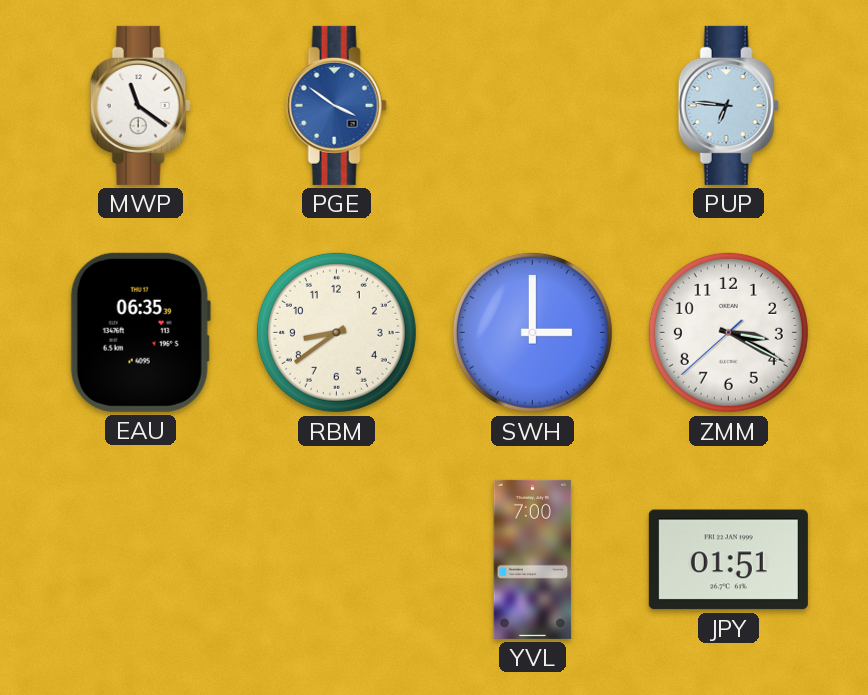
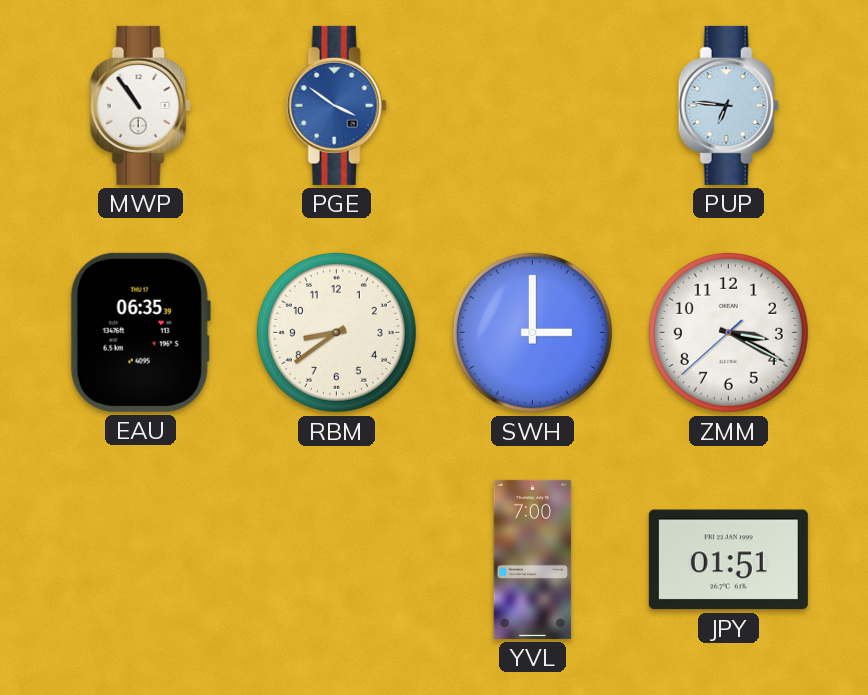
MWP: 11:21 -> 10:54 (140, 105)
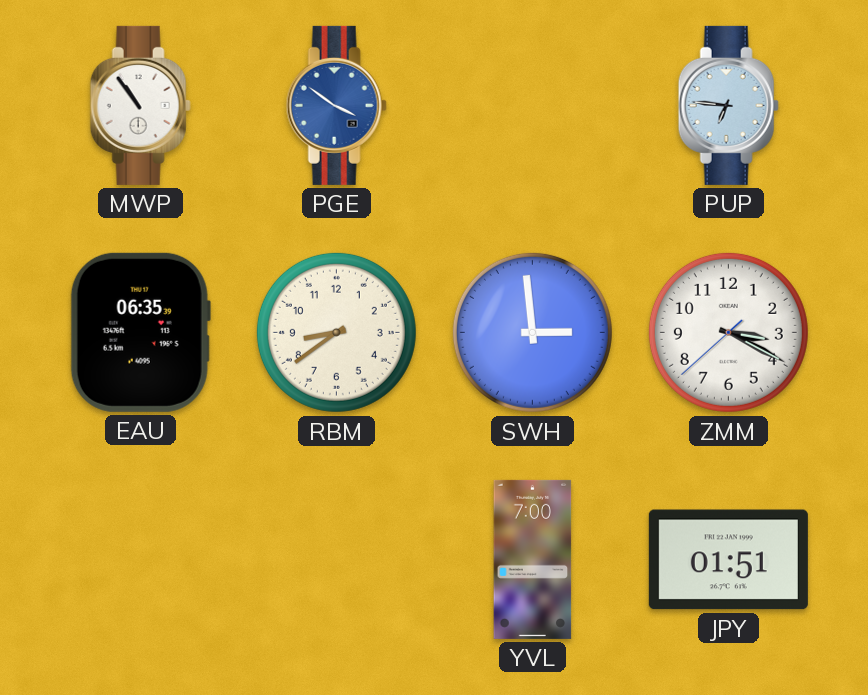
SWH: 3:00 -> 2:59 (532, 332)
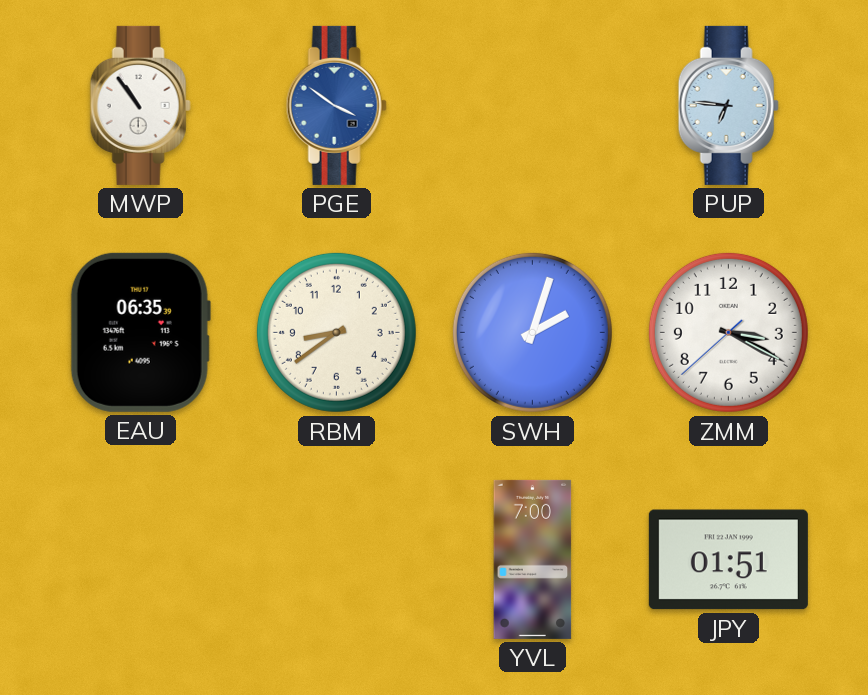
SWH: 2:59 -> 2:03 (532, 332)
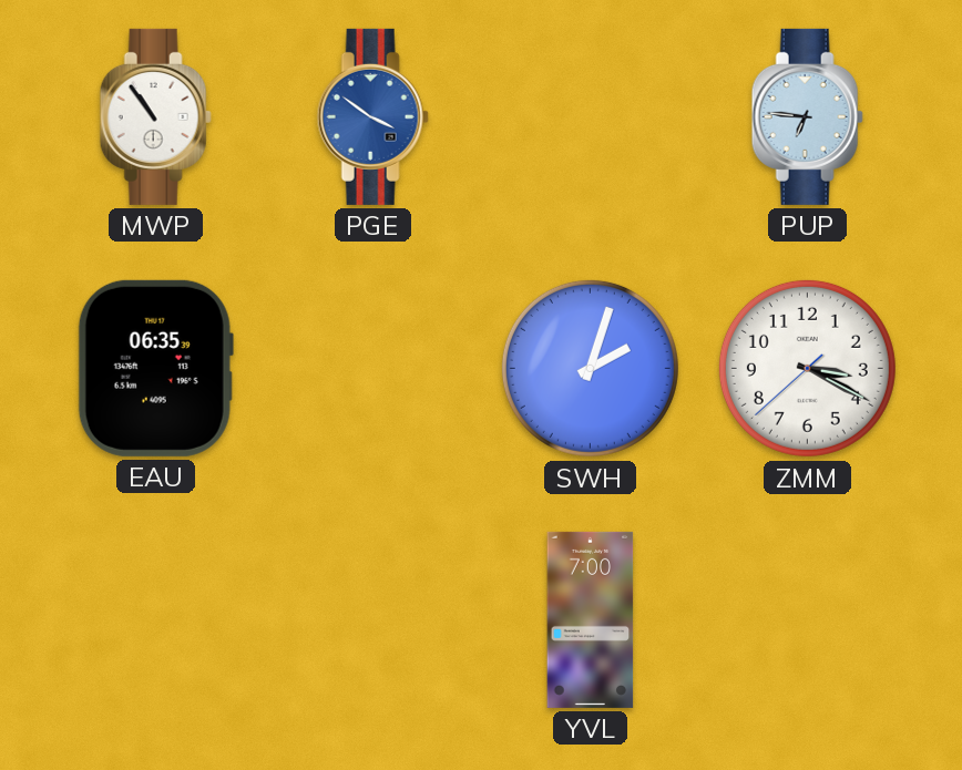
RBM: 8:39 -> none (336, 332)
JPY: 01:51 -> none (728, 560)
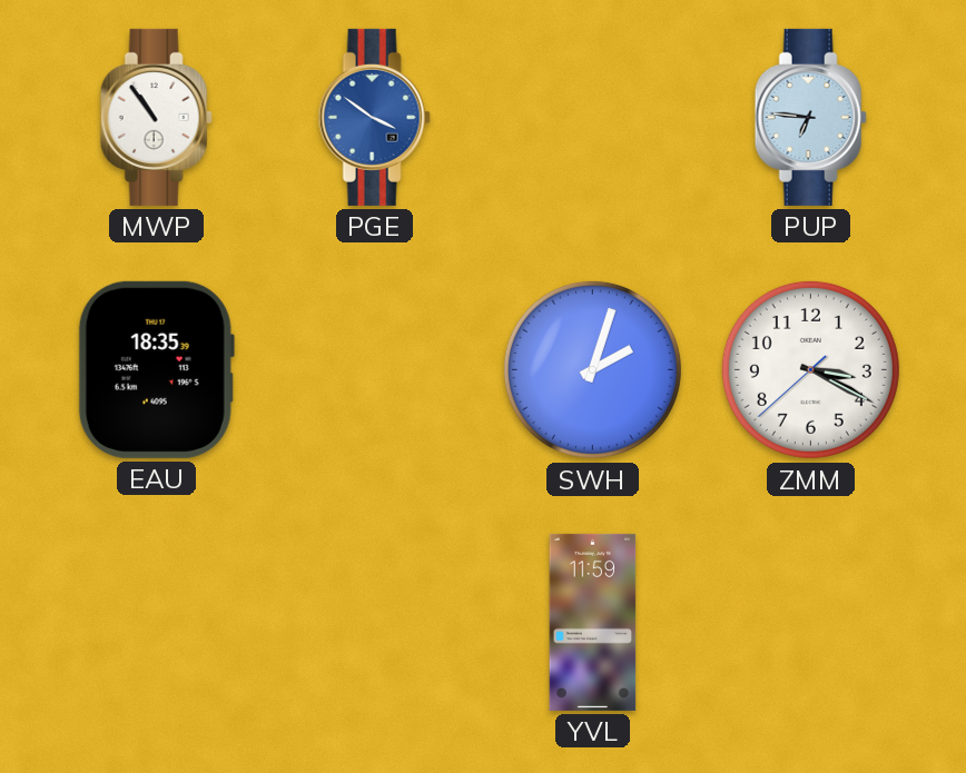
EAU: 06:35 -> 18:35 (156, 369)
YVL: 7:00 -> 11:59 (593, 622)
